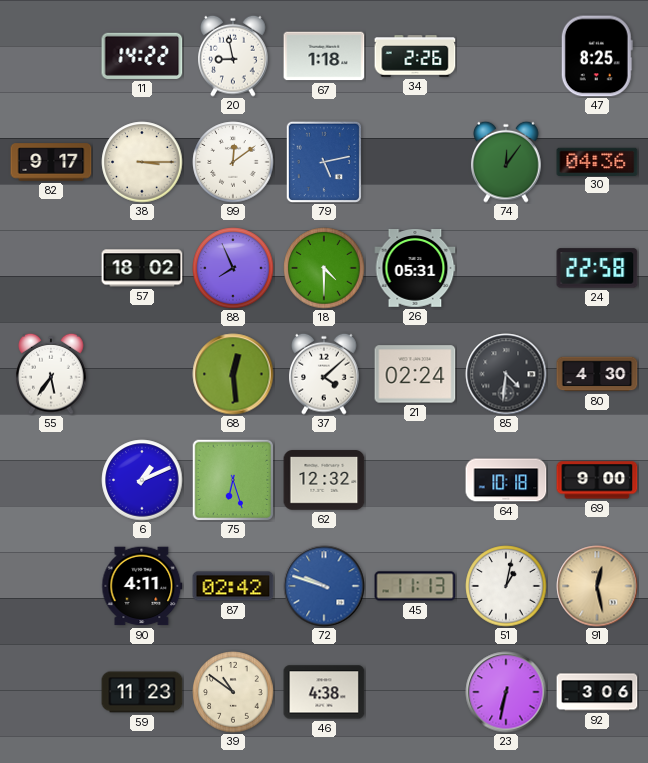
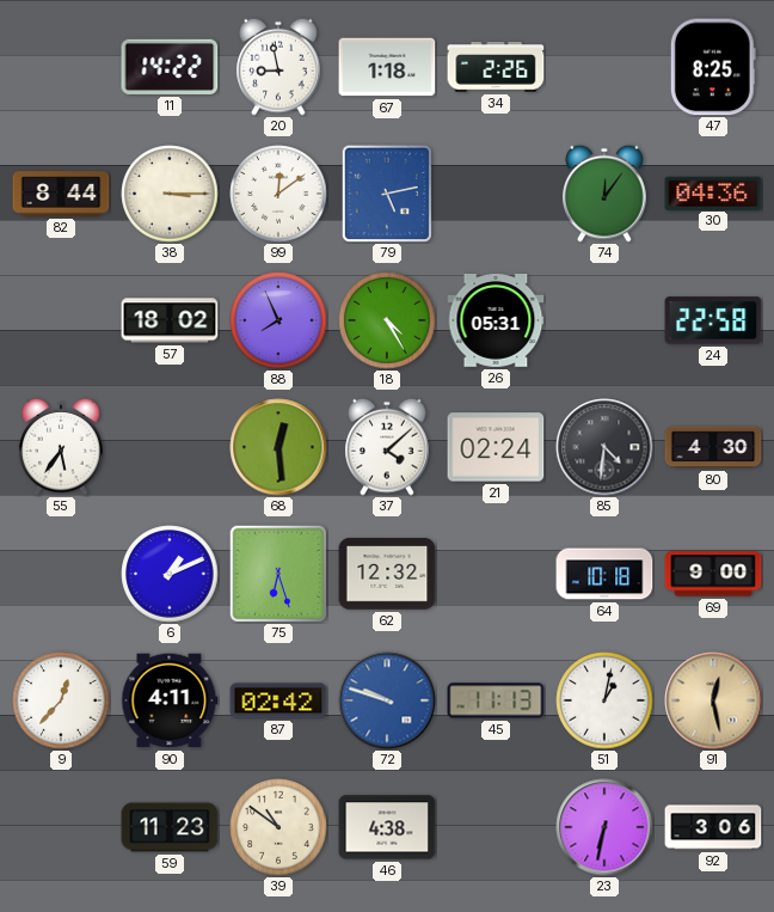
82: 9:17 -> 8:44 (61, 194)
18: 4:30 -> 4:25 (387, 320)
9: none -> 12:37 (61, 700)
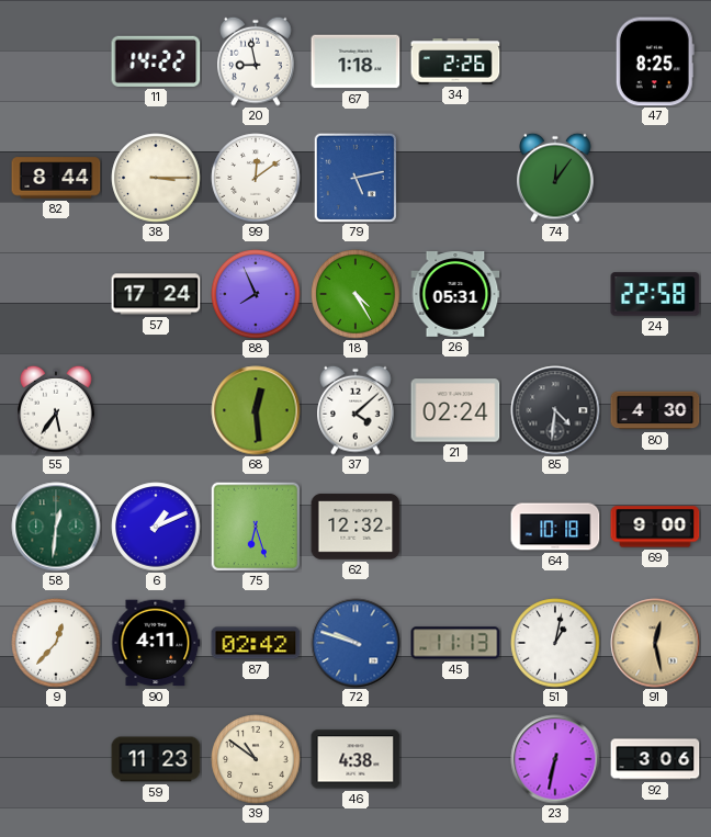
30: 04:36 -> none (713, 192)
57: 18:02 -> 17:24 (156, 294)
58: none -> 12:31 (56, 527)
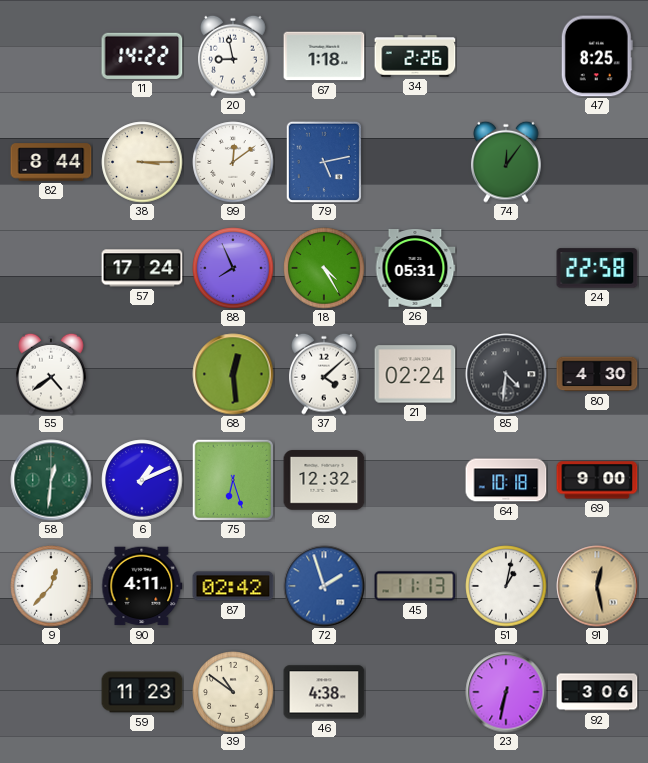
55: 5:36 -> 4:39 (51, 374)
72: 9:48 -> 1:57 (324, 586)
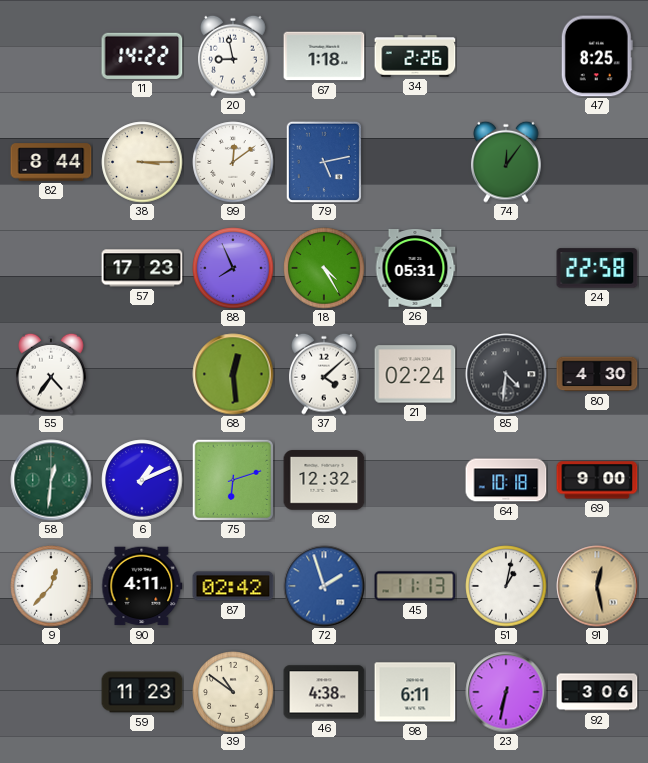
57: 17:24 -> 17:23 (142, 268)
55: 4:39 -> 4:36 (51, 374)
75: 6:27 -> 6:12 (233, 480)
98: none -> 6:11 (415, 692)
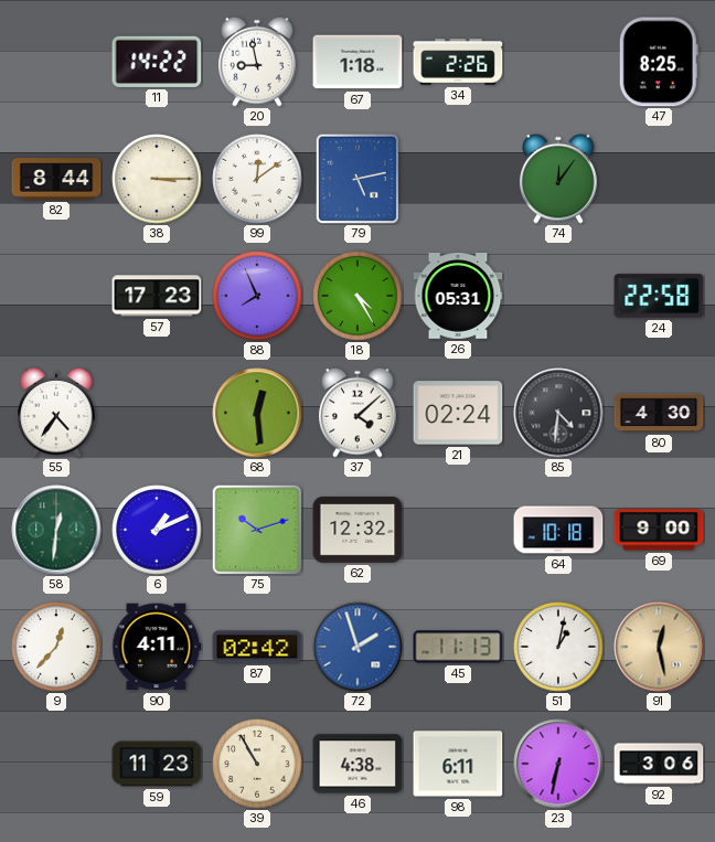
75: 6:12 -> 10:12 (257, 530)
39: 10:51 -> 10:55 (257, 764)
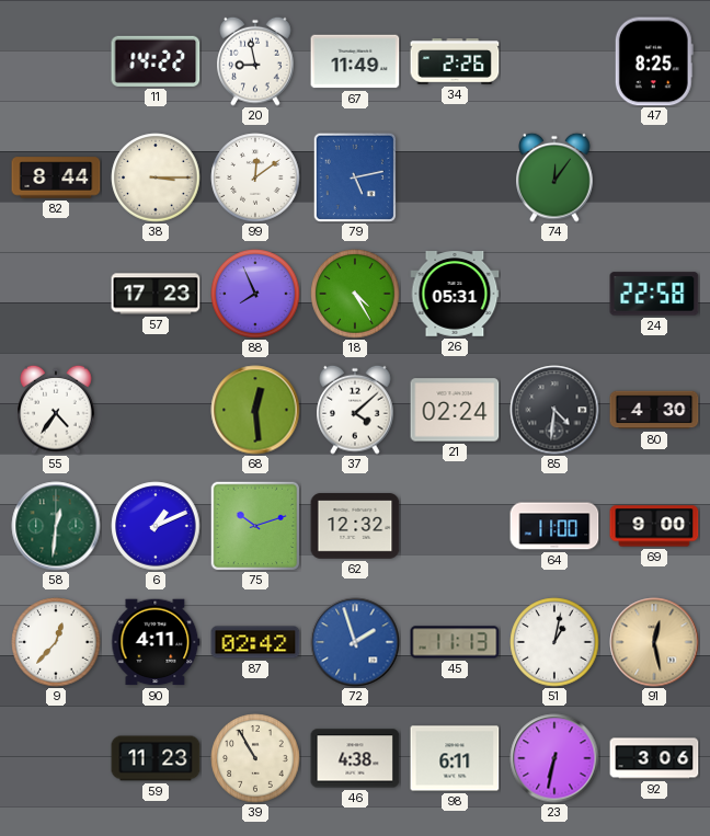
67: 1:18 -> 11:49 (355, 61)
64: 10:18 -> 11:00 (554, 526)
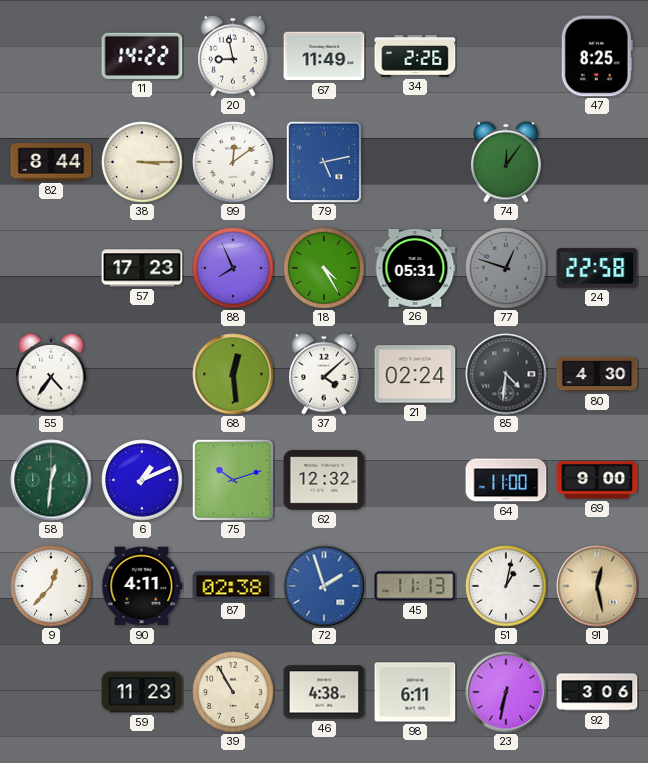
77: none -> 12:48 (506, 268)
87: 02:42 -> 02:38 (233, 586)
